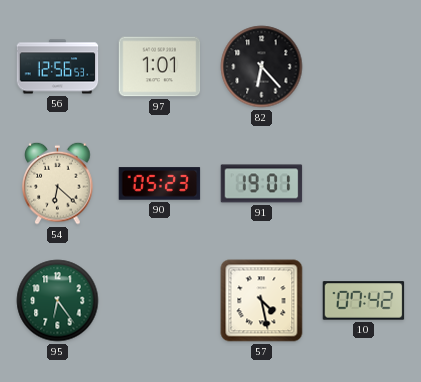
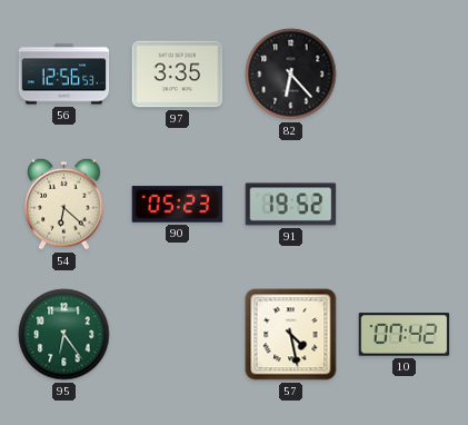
97: 1:01 -> 3:35 (178, 75)
91: 19:01 -> 19:52 (291, 205)
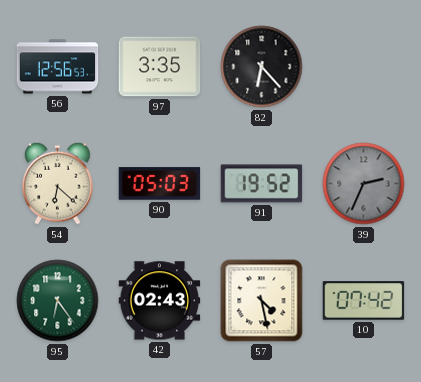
90: 05:23 -> 05:03 (160, 184)
39: none -> 2:34 (364, 184)
42: none -> 02:43 (160, 301)
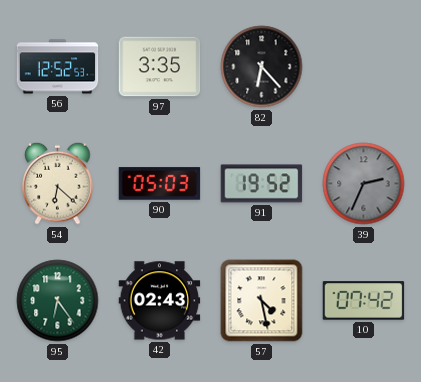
56: 12:56 -> 12:52 (58, 67)
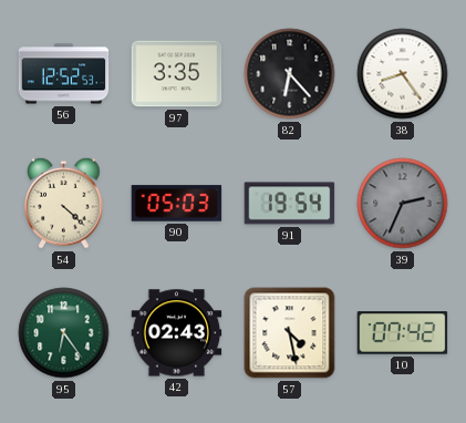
38: none -> 8:24 (403, 74)
54: 6:22 -> 4:22 (64, 203)
91: 19:52 -> 19:54 (290, 204)
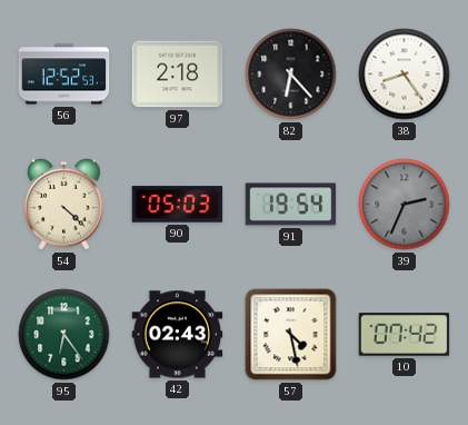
97: 3:35 -> 2:18 (178, 75)
